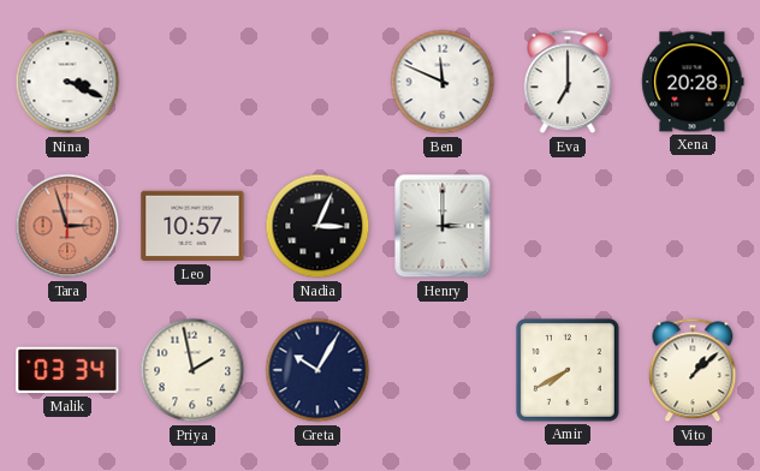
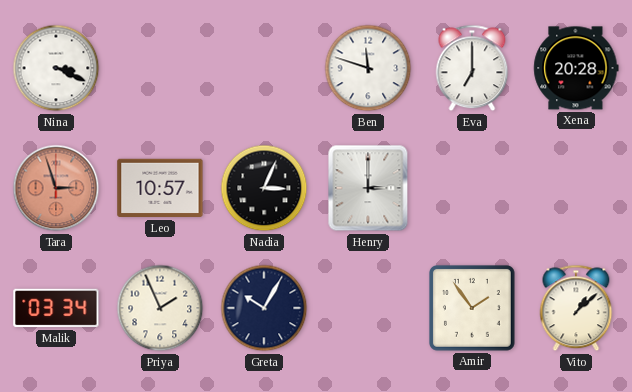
Ben: 11:49 -> 11:48 (368, 68)
Priya: 1:58 -> 1:56 (160, 308)
Amir: 7:40 -> 1:54 (472, 308)
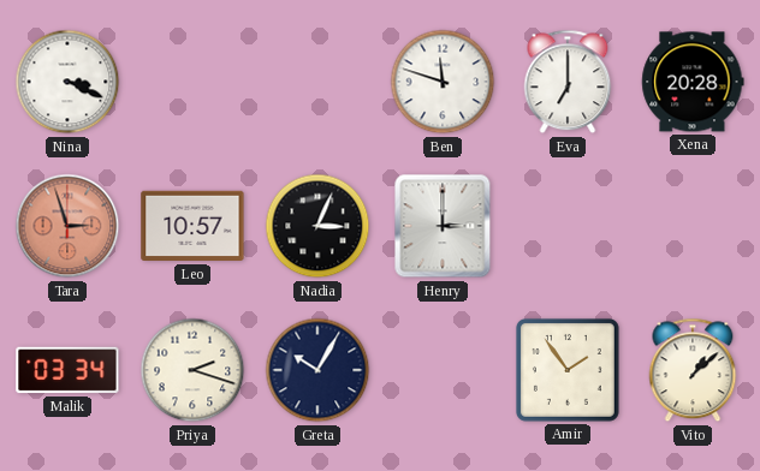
Priya: 1:56 -> 2:18 (192, 370)
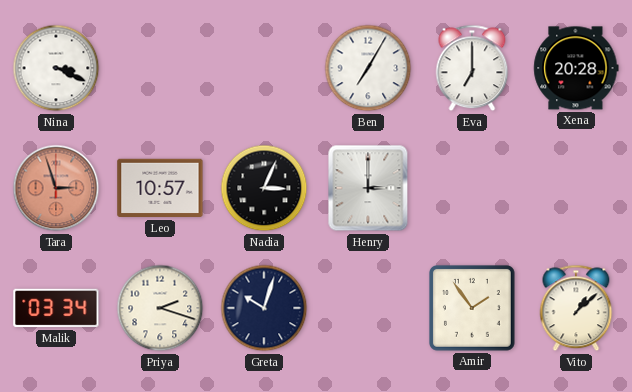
Ben: 11:48 -> 7:05 (368, 68)
Greta: 10:05 -> 10:03 (264, 308)
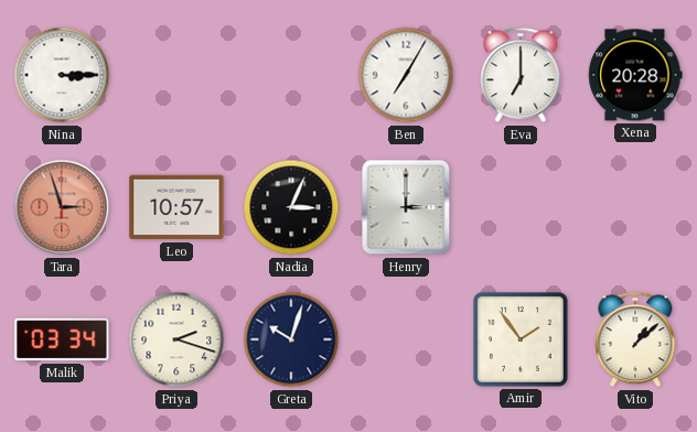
Nina: 3:19 -> 3:15 (62, 75)
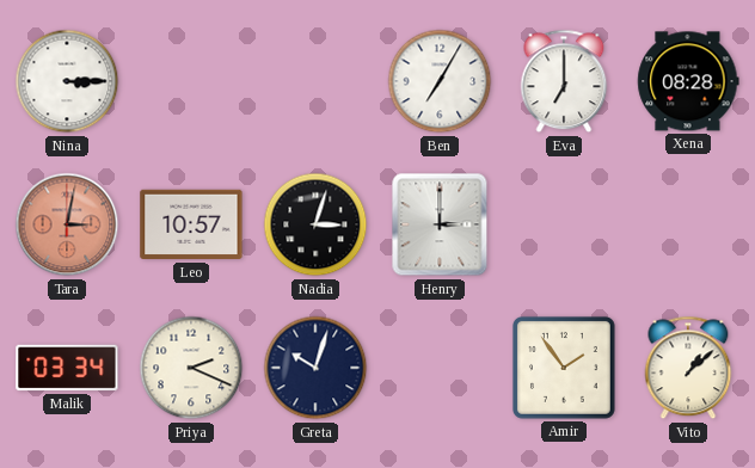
Xena: 20:28 -> 08:28 (688, 81)
Tara: 2:57 -> 3:02 (67, 224)
Nadia: 3:04 -> 3:03 (315, 224)
Priya: 2:18 -> 2:19 (191, 368)
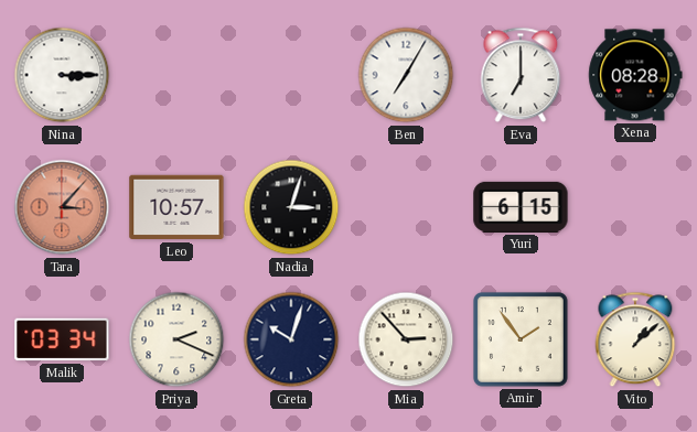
Tara: 3:02 -> 3:07 (62, 207)
Henry: 3:00 -> none (440, 224)
Yuri: none -> 6:15 (521, 207)
Mia: none -> 2:53 (406, 339)
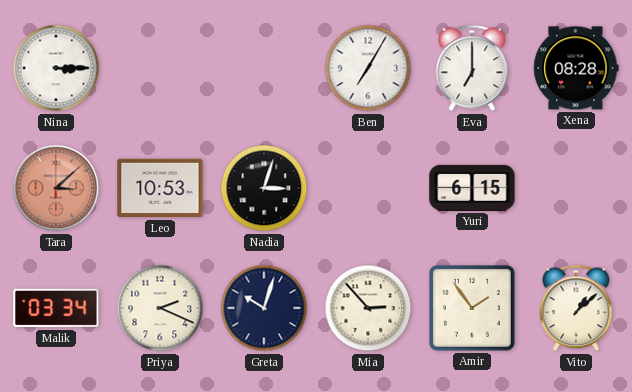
Tara: 3:07 -> 3:08 (56, 188)
Leo: 10:57 -> 10:53 (160, 188)
